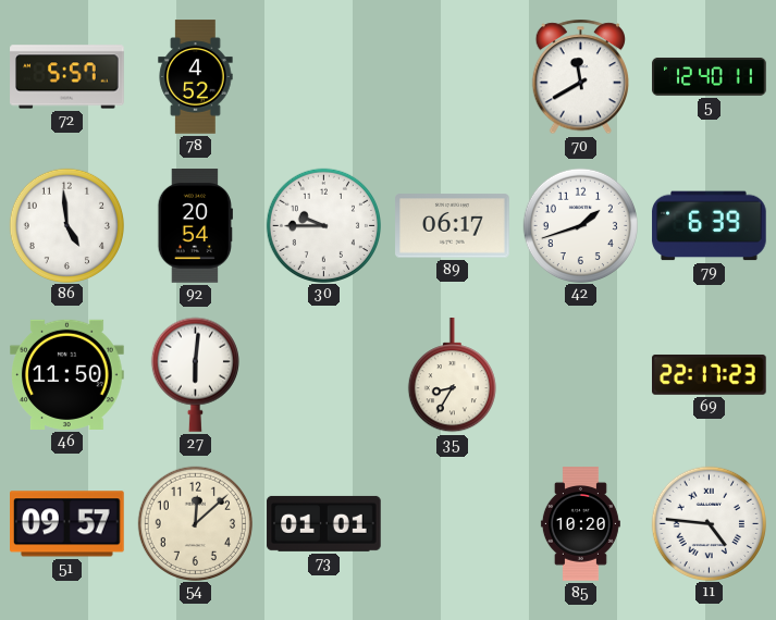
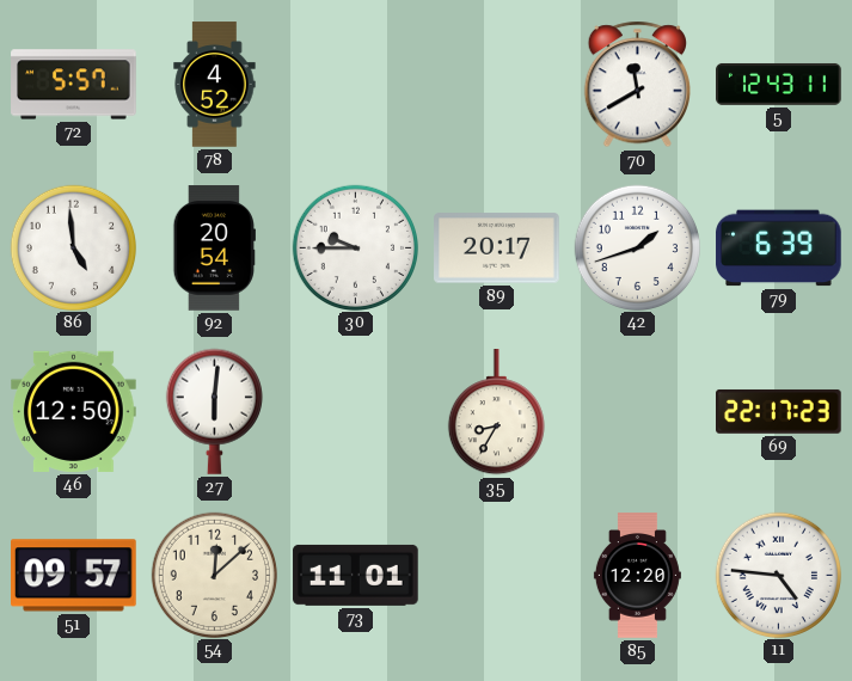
5: 12:40 -> 12:43 (779, 85)
89: 06:17 -> 20:17 (497, 249)
46: 11:50 -> 12:50 (74, 411)
73: 01:01 -> 11:01 (356, 575)
85: 10:20 -> 12:20 (637, 576)
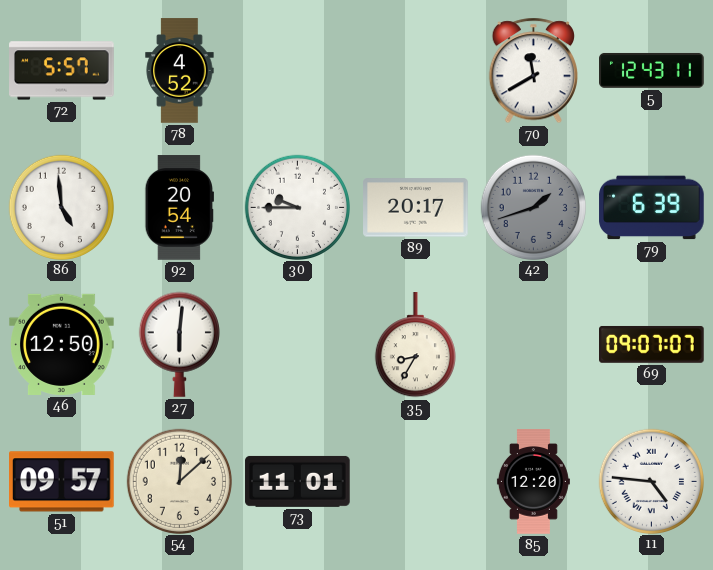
42 dial: white -> grey (533, 207)
69: 22:17 -> 09:07 (652, 345)
